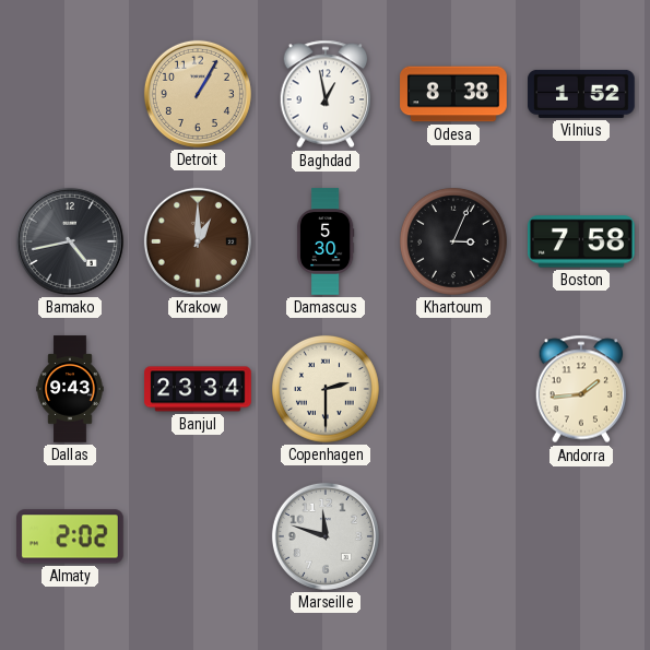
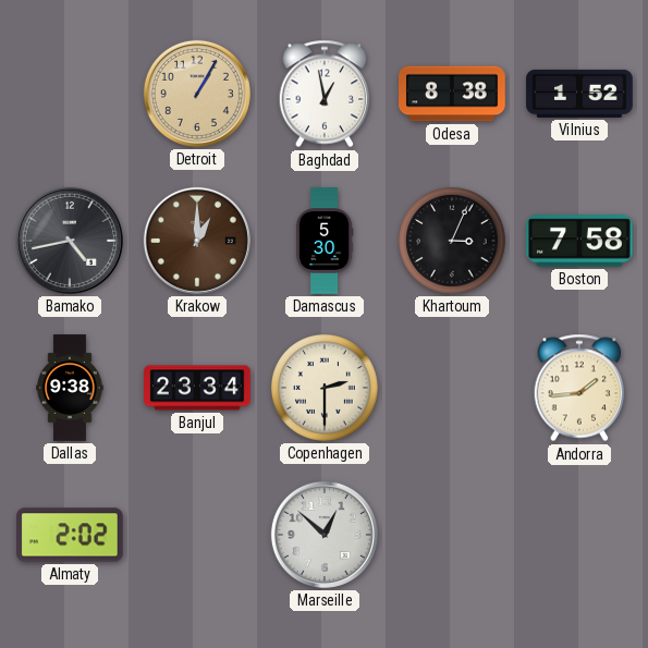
Dallas: 9:43 -> 9:38 (70, 388)
Marseille: 11:48 -> 12:52 (325, 535)
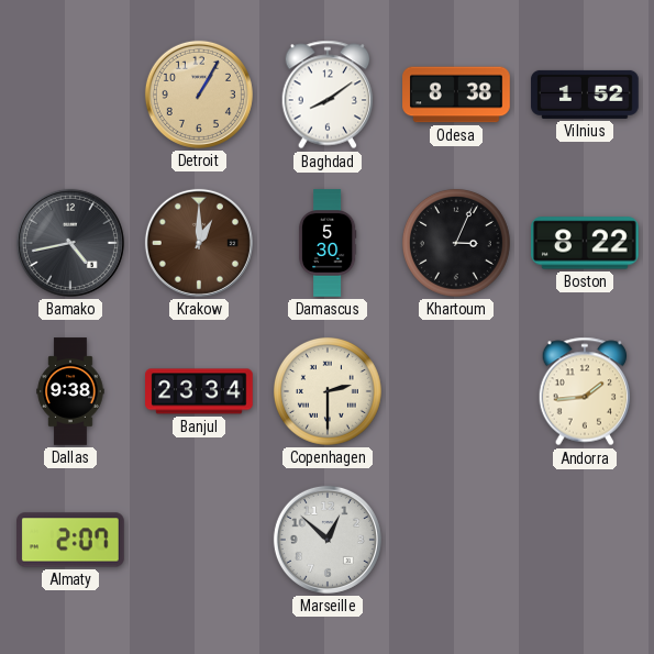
Baghdad: 12:58 -> 8:09 (328, 95)
Boston: 7:58 -> 8:22 (586, 243)
Almaty: 2:02 -> 2:07 (71, 540)
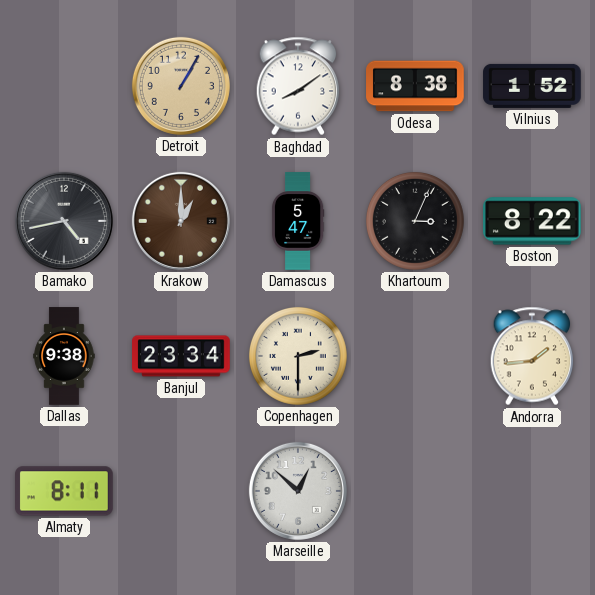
Damascus: 5:30 -> 5:47 (298, 221)
Almaty: 2:07 -> 8:11 (65, 491)
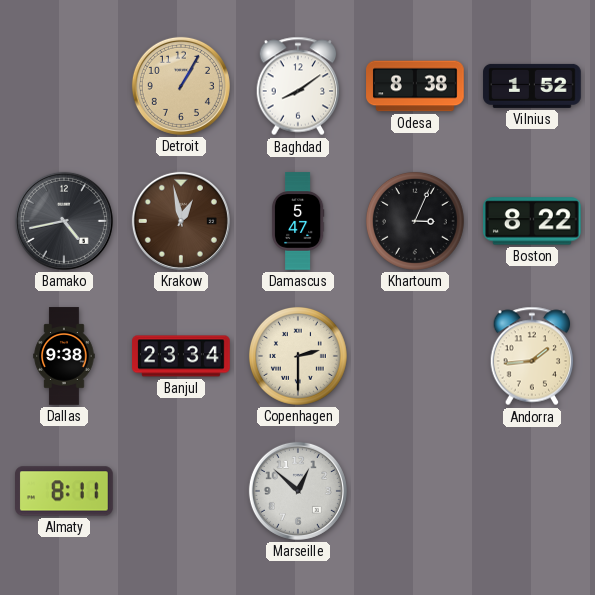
Krakow: 1:00 -> 12:58 (181, 221)
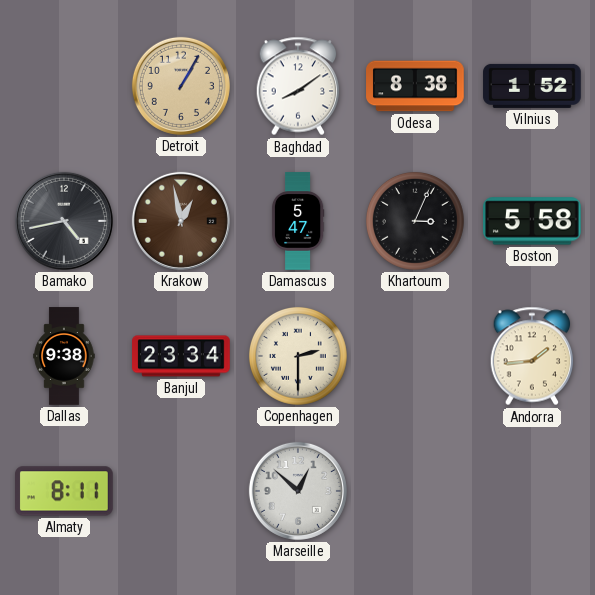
Boston: 8:22 -> 5:58 (533, 221)
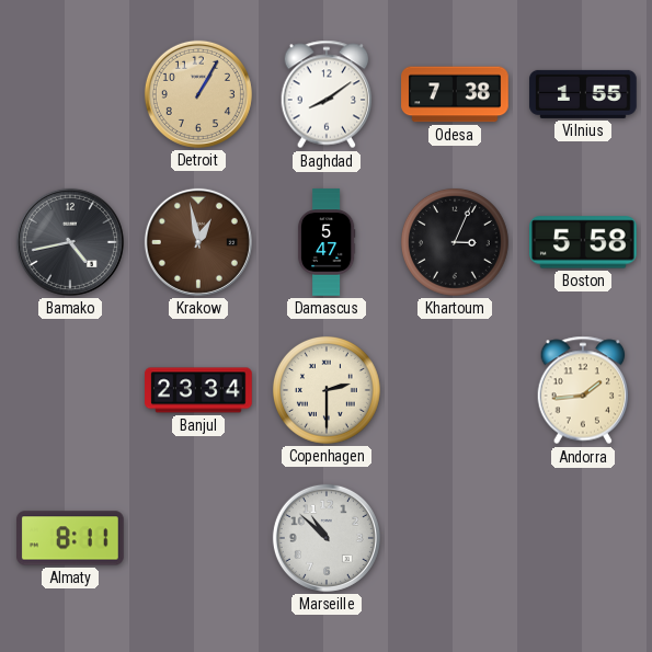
Odesa: 8:38 -> 7:38 (455, 94)
Vilnius: 1:52 -> 1:55 (583, 94)
Dallas: 9:38 -> none (64, 356)
Marseille: 12:52 -> 10:52 (327, 538)
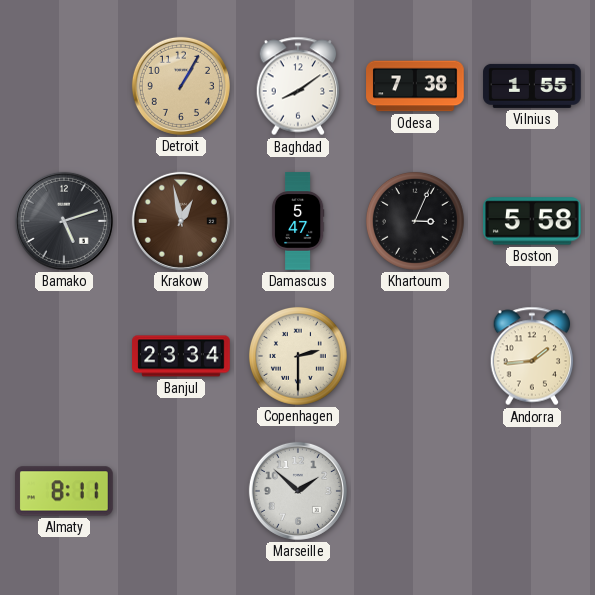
Bamako: 4:43 -> 5:12 (64, 221)
Marseille: 10:52 -> 1:52 (298, 491)
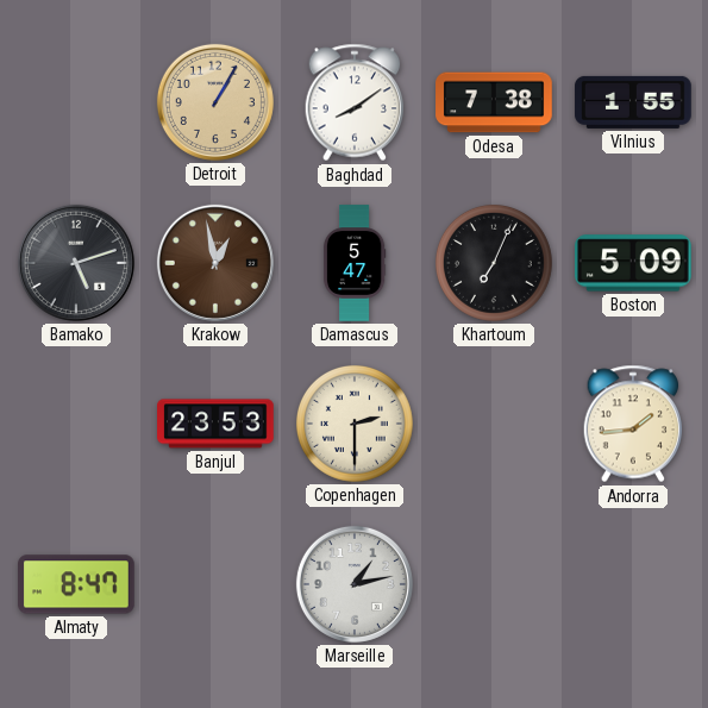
Khartoum: 3:04 -> 7:04 (494, 263)
Boston: 5:58 -> 5:09 (634, 263)
Banjul: 23:34 -> 23:53 (215, 424)
Almaty: 8:11 -> 8:47 (77, 584)
Marseille: 1:52 -> 1:13 (355, 584)
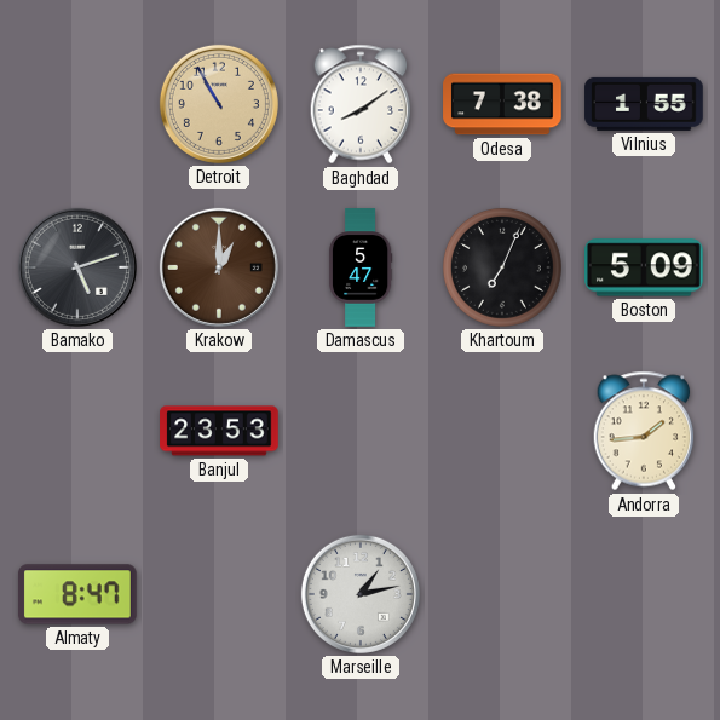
Detroit: 1:05 -> 10:55 (219, 104)
Krakow: 12:58 -> 1:00 (219, 267)
Copenhagen: 2:30 -> none (355, 424)
